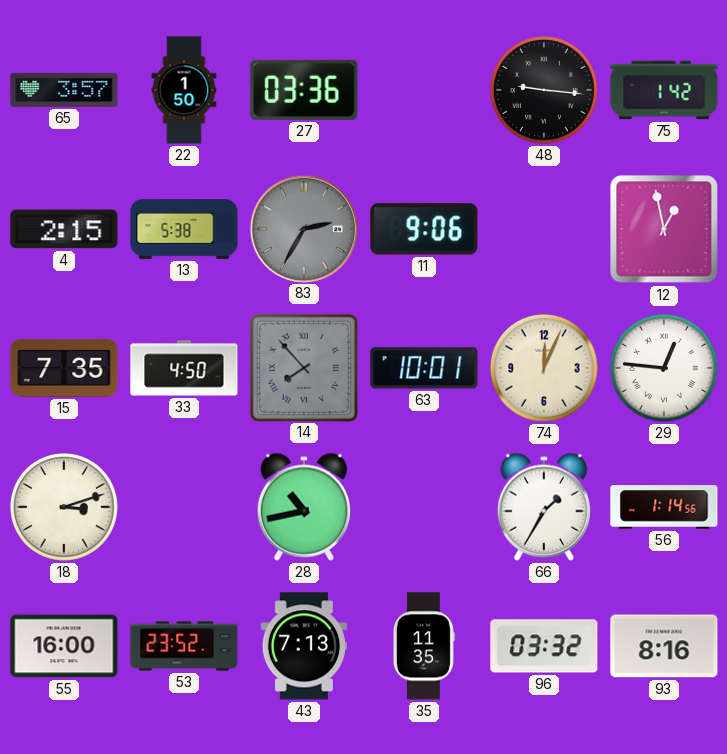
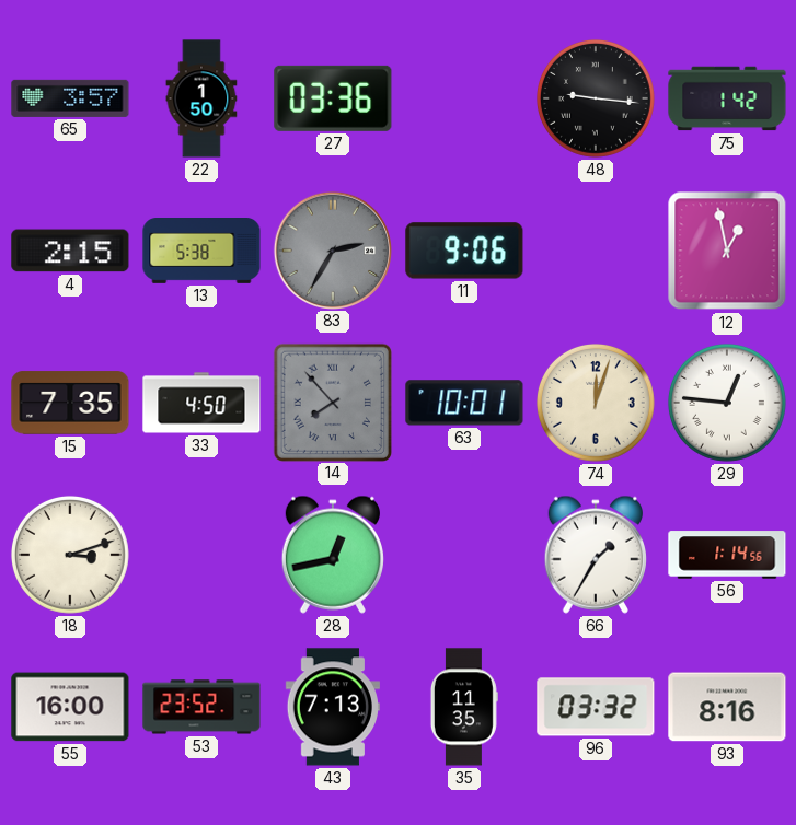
74: 12:04 -> 12:03 (596, 403)
28: 10:43 -> 12:43 (333, 555)
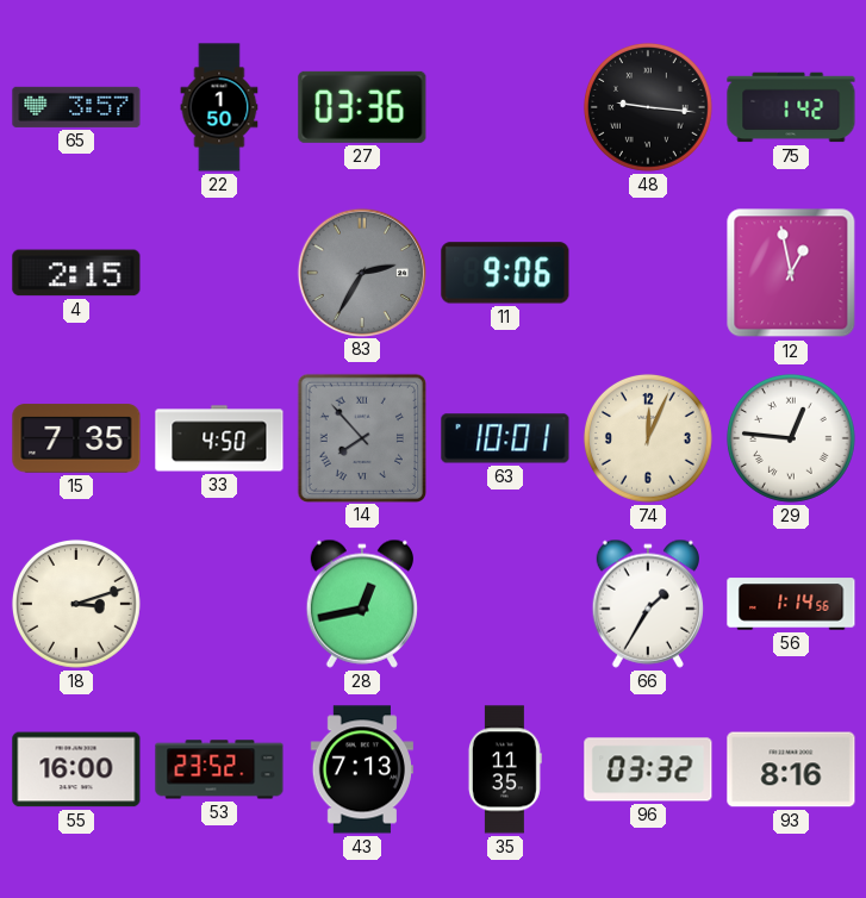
13: 5:38 -> none (201, 252)
74: 12:03 -> 12:04 (648, 438)
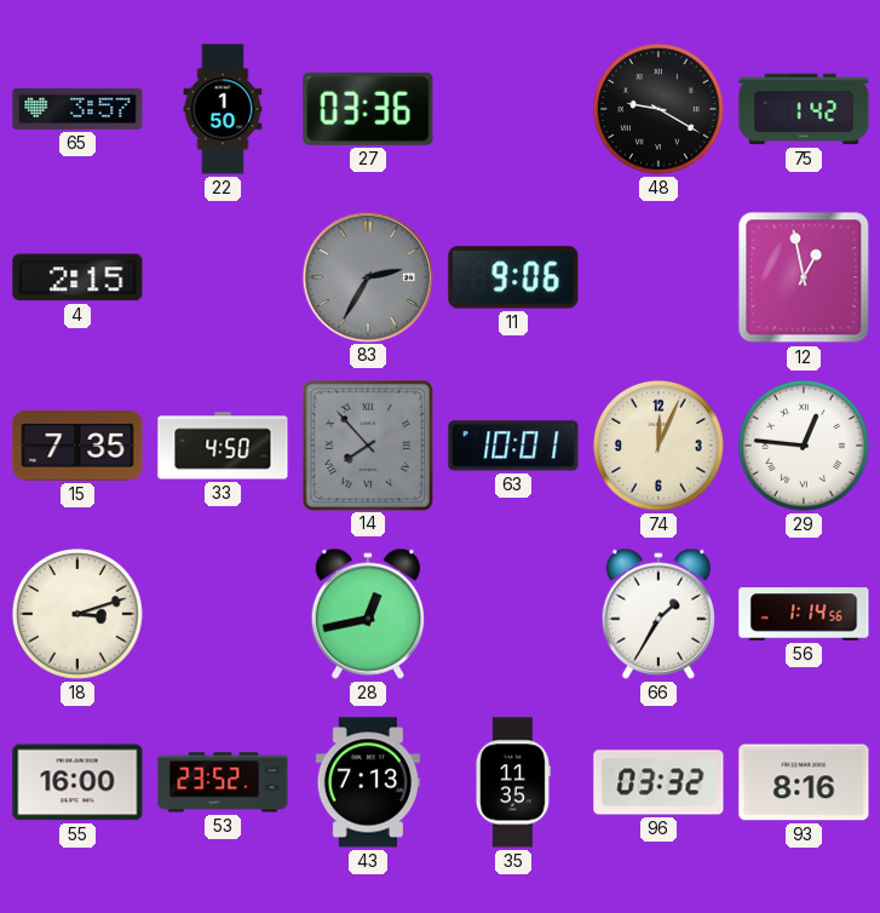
48: 9:16 -> 9:20 (658, 109)
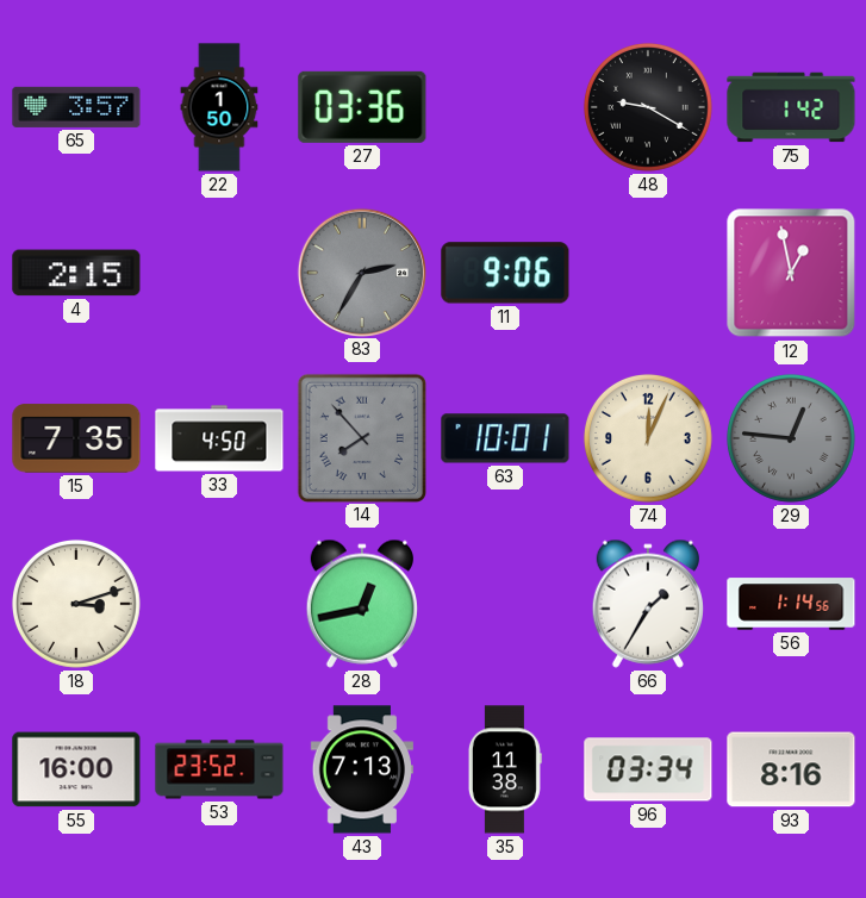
29 dial: white -> grey (791, 438)
35: 11:35 -> 11:38 (505, 769)
96: 03:32 -> 03:34 (648, 769)
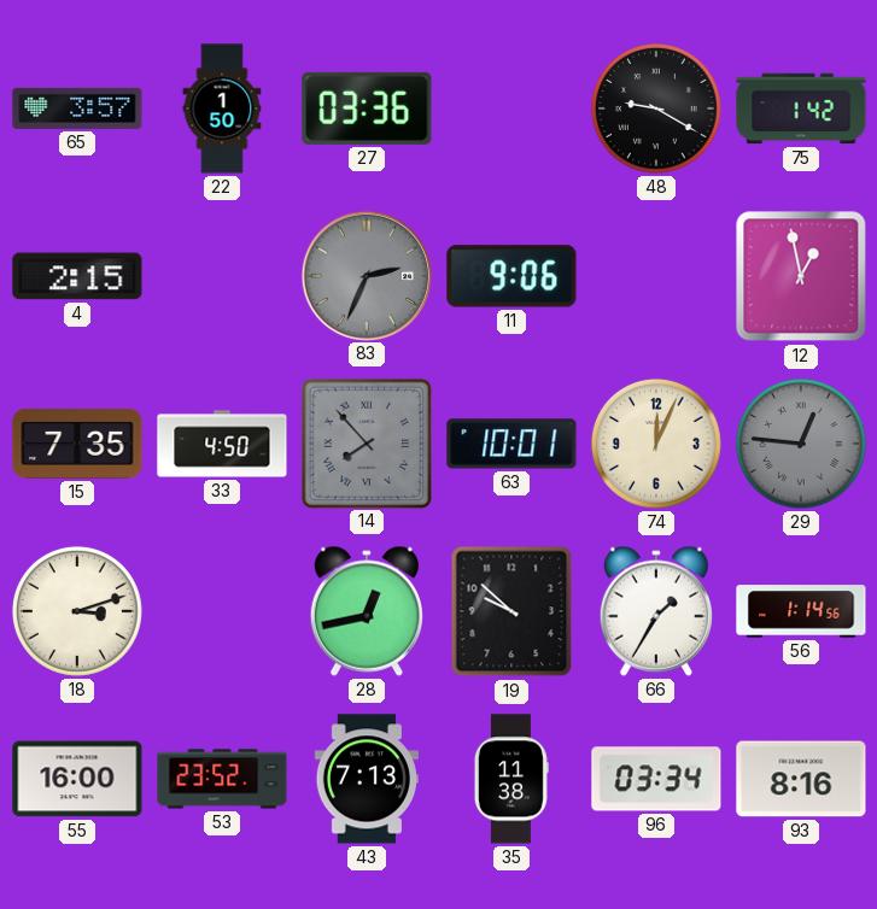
83: 2:35 -> 2:34 (366, 275)
19: none -> 9:52 (511, 611)
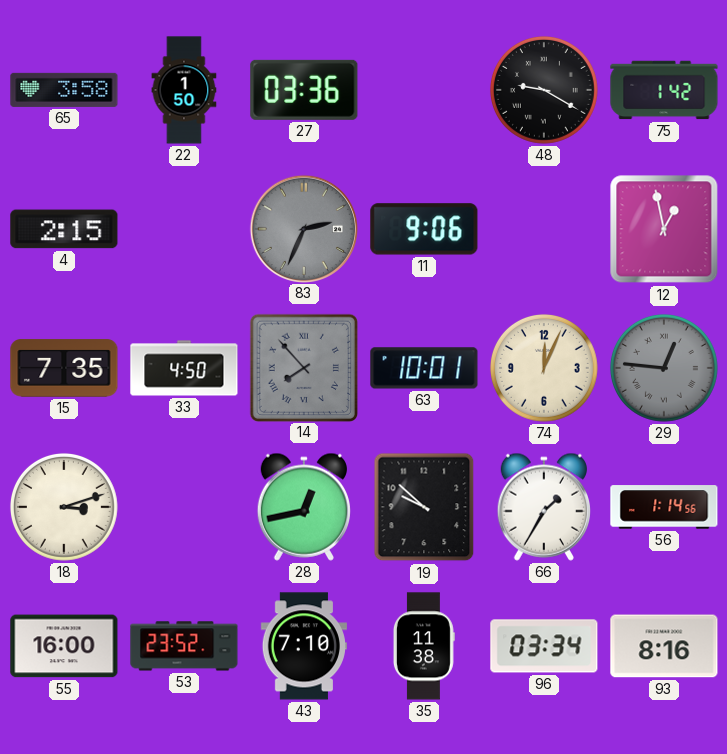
65: 3:57 -> 3:58 (64, 90)
43: 7:13 -> 7:10 (304, 646)
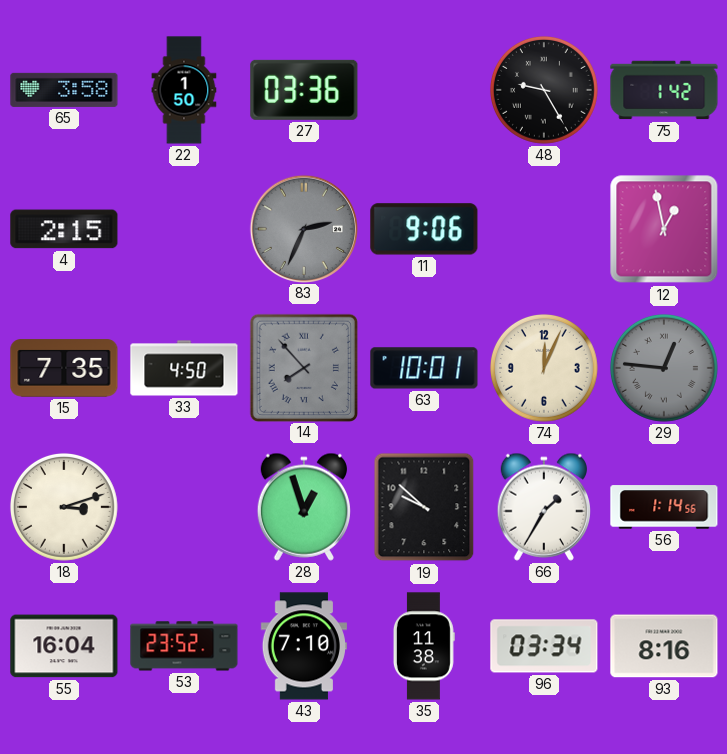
48: 9:20 -> 9:25 (544, 90)
28: 12:43 -> 12:57 (304, 507)
55: 16:00 -> 16:04 (64, 646)
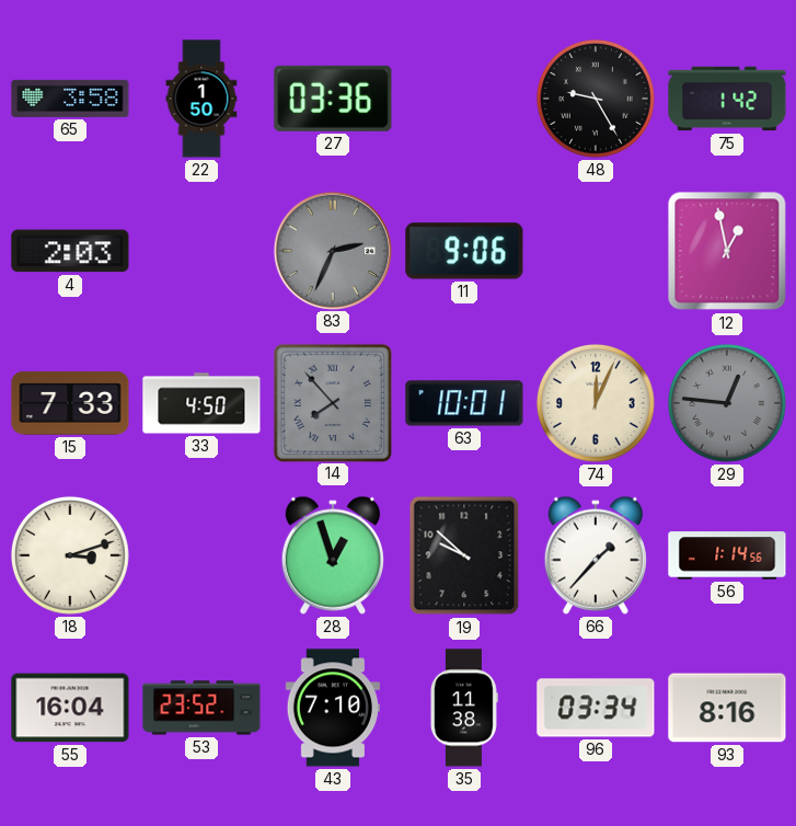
4: 2:15 -> 2:03 (70, 251)
15: 7:35 -> 7:33 (70, 403)
66: 1:35 -> 1:37 (596, 555)
